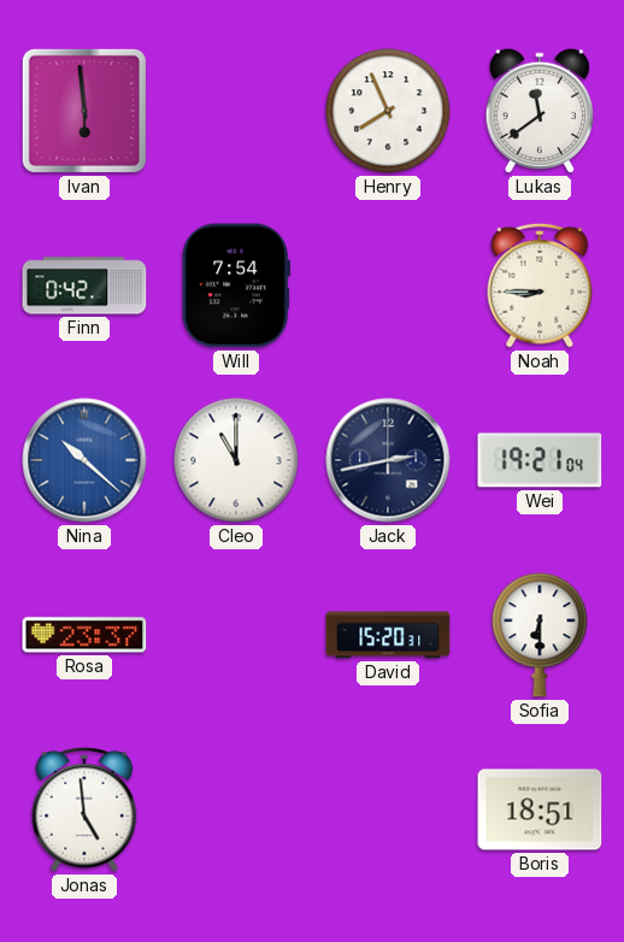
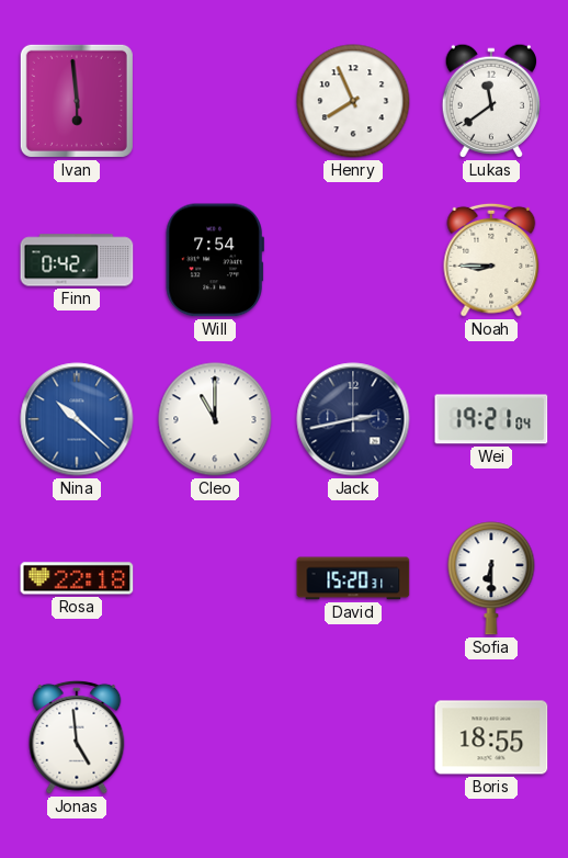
Rosa: 23:37 -> 22:18 (77, 578)
Boris: 18:51 -> 18:55 (491, 737)
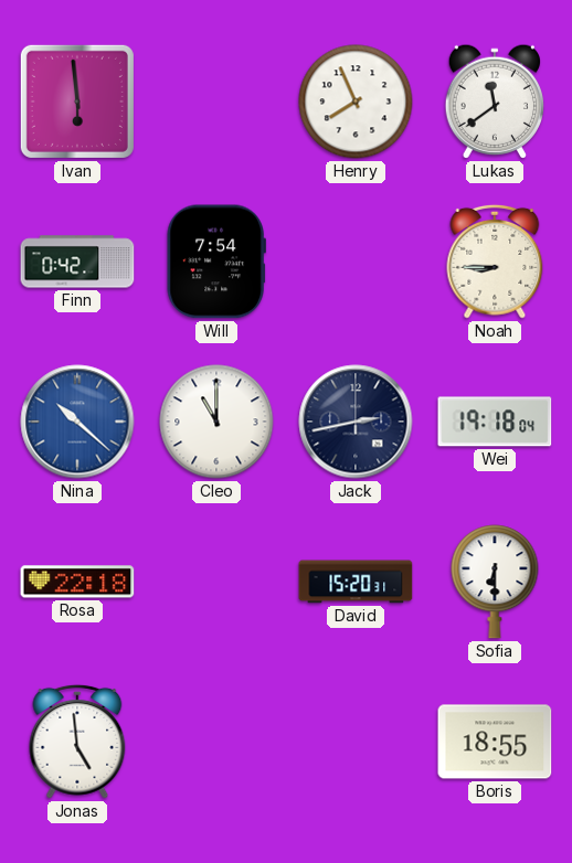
Wei: 19:21 -> 19:18 (495, 422)
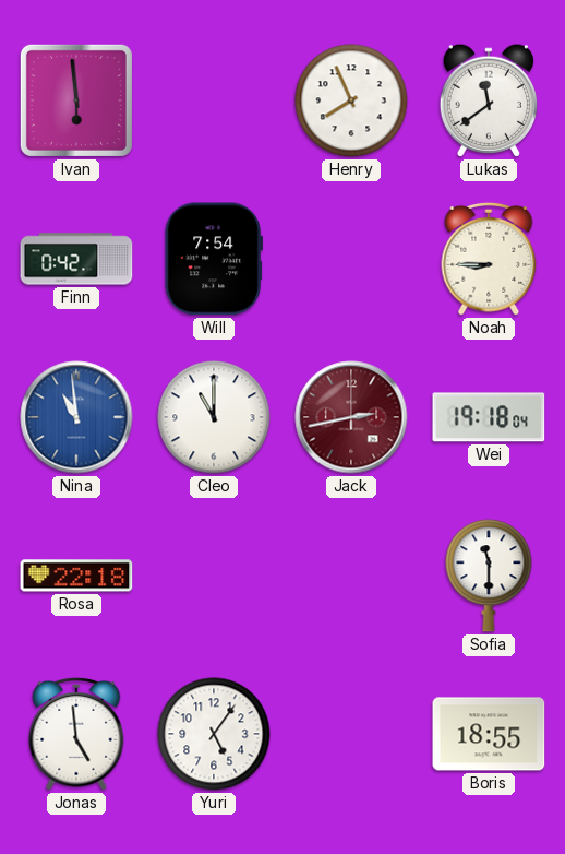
Nina: 10:22 -> 10:59 (76, 417)
Jack dial: navy -> burgundy (351, 417)
David: 15:20 -> none (356, 582)
Sofia: 6:30 -> 11:30 (489, 576)
Yuri: none -> 5:06 (214, 734)
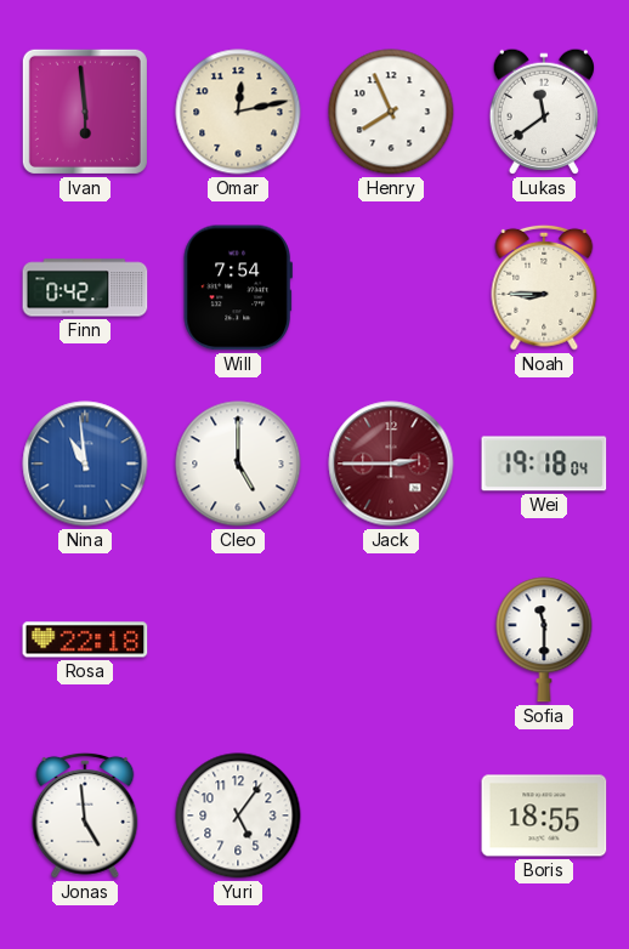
Omar: none -> 12:13 (238, 112)
Cleo: 11:00 -> 5:00 (238, 464)
Jack: 2:43 -> 2:45 (391, 464)
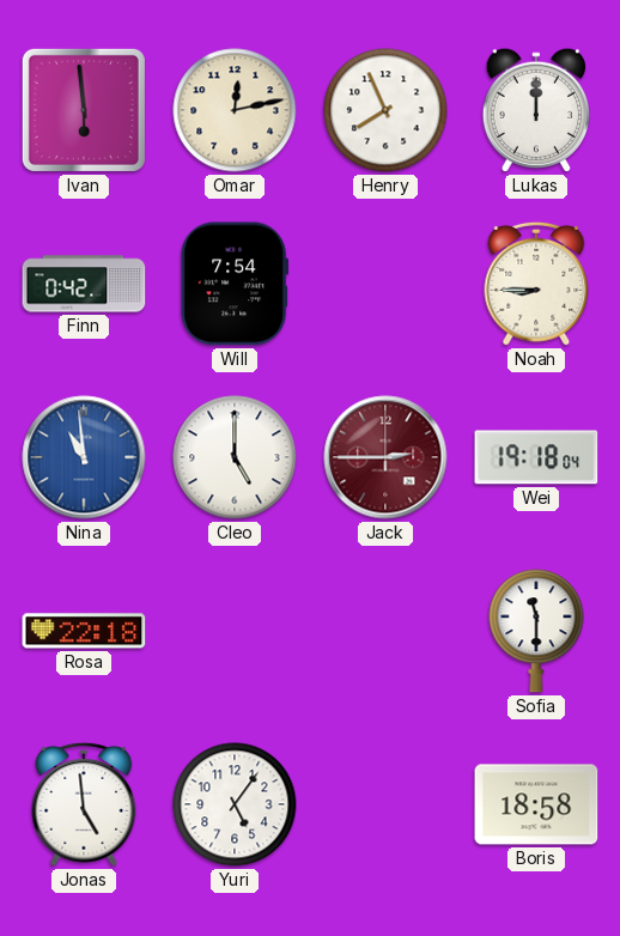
Lukas: 11:39 -> 12:00 (535, 110)
Boris: 18:55 -> 18:58 (536, 804)
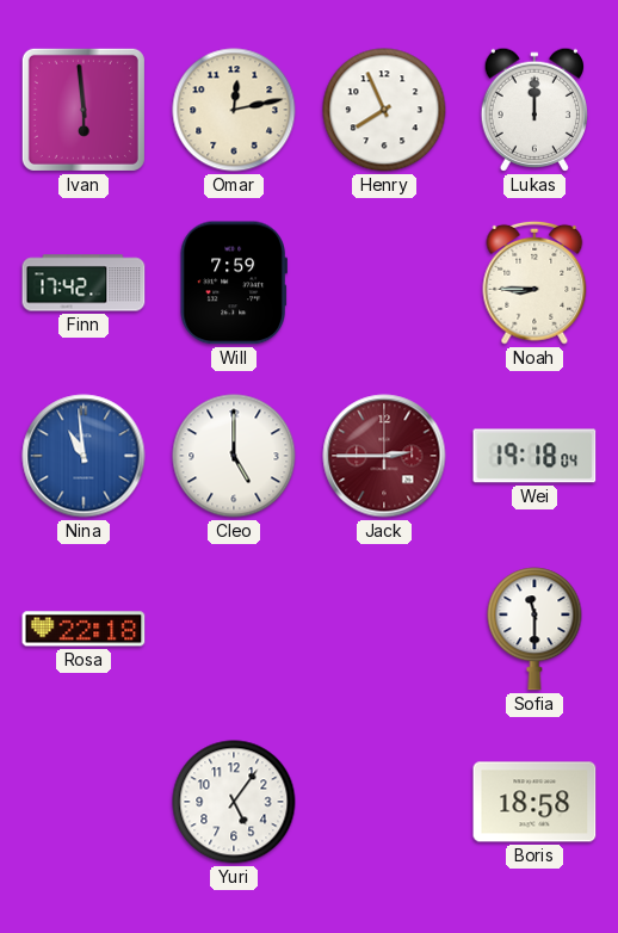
Finn: 0:42 -> 17:42 (84, 283)
Will: 7:54 -> 7:59 (234, 283)
Jonas: 4:59 -> none (84, 804)
